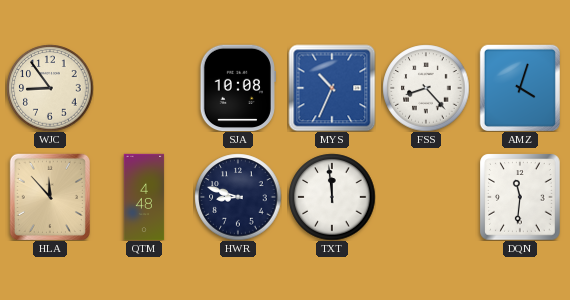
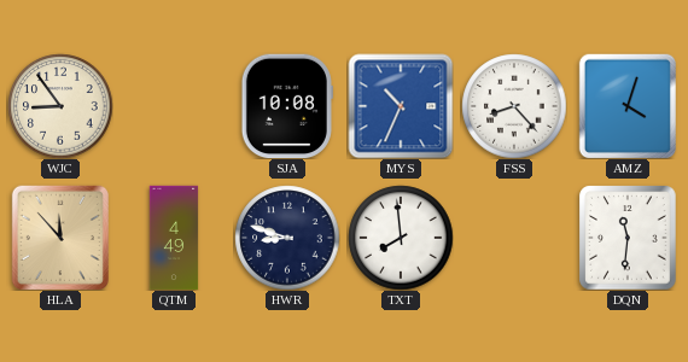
QTM: 4:48 -> 4:49 (174, 238)
TXT: 11:59 -> 7:59 (401, 238)
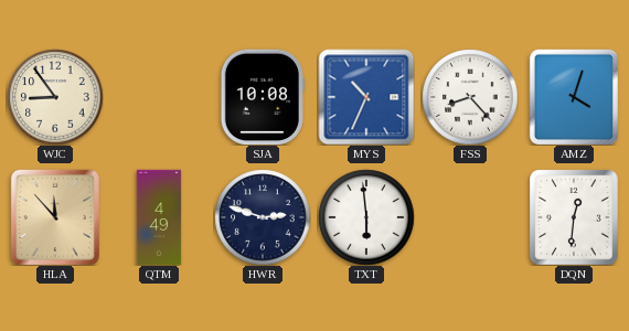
HWR: 8:48 -> 2:48 (263, 217)
TXT: 7:59 -> 5:59 (366, 217)
DQN: 11:31 -> 12:31 (574, 217)
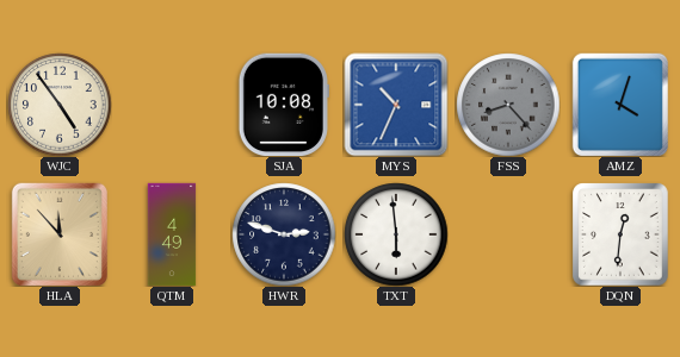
WJC: 8:54 -> 4:54 (60, 105)
FSS dial: white -> grey (508, 105)
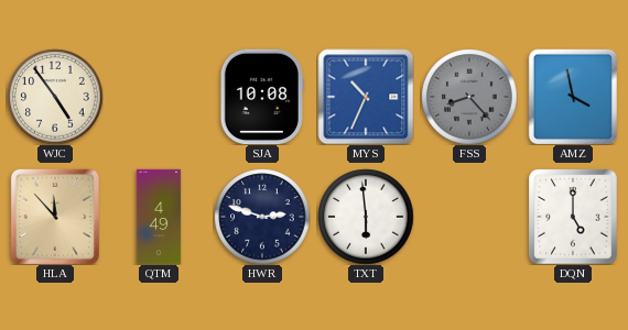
AMZ: 4:03 -> 3:58 (572, 97)
DQN: 12:31 -> 5:00 (573, 217)
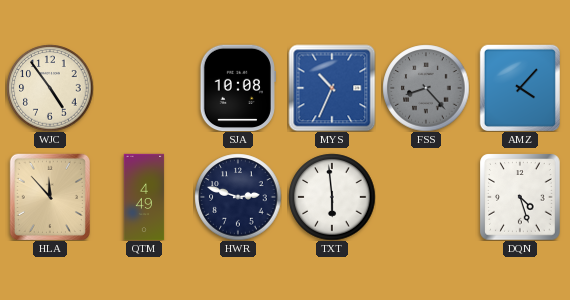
AMZ: 3:58 -> 4:07 (519, 88)
DQN: 5:00 -> 4:27 (520, 197)
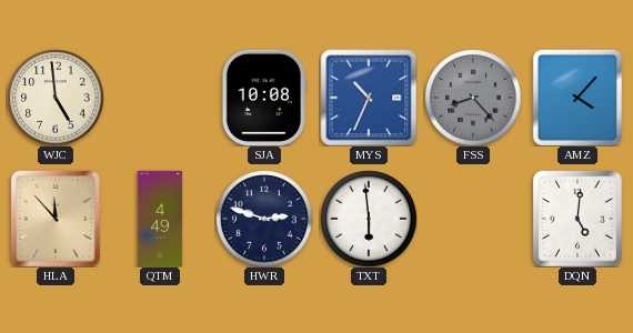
WJC: 4:54 -> 4:59 (56, 98)
DQN: 4:27 -> 5:01 (577, 219)
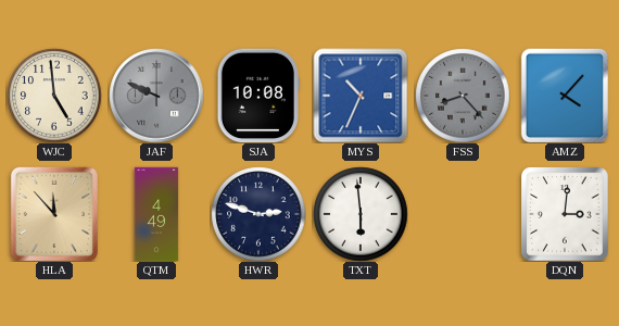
JAF: none -> 9:49 (156, 96)
DQN: 5:01 -> 3:01 (565, 214)
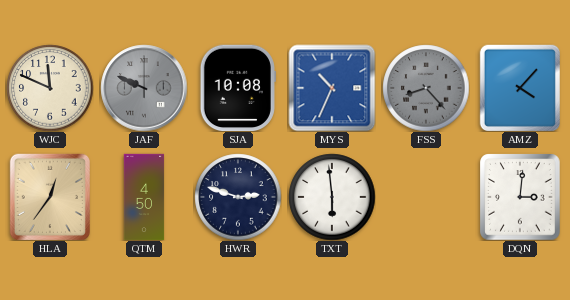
WJC: 4:59 -> 11:49 (50, 88)
HLA: 11:53 -> 12:36 (49, 197)
QTM: 4:49 -> 4:50 (144, 197)
